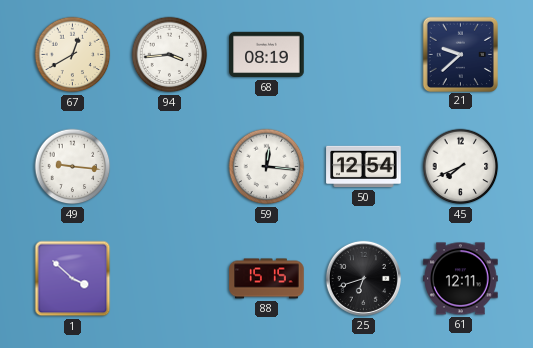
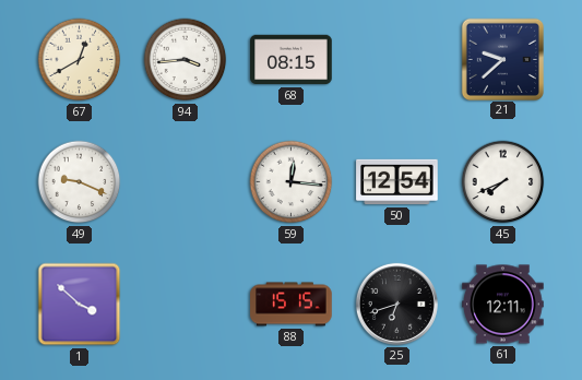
68: 08:19 -> 08:15 (292, 60)
49: 9:16 -> 9:19 (80, 182)
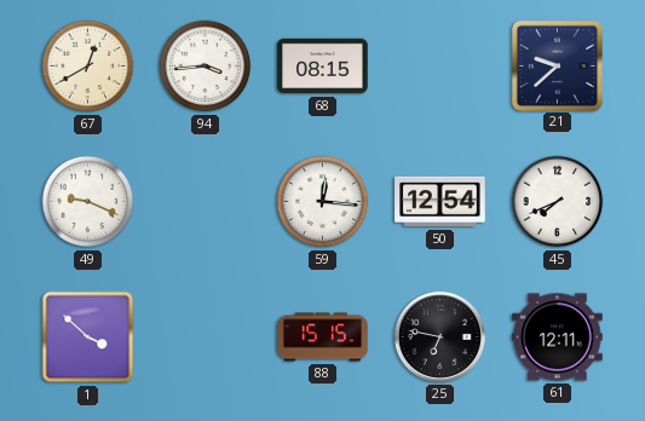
25: 6:42 -> 6:47 (439, 336)
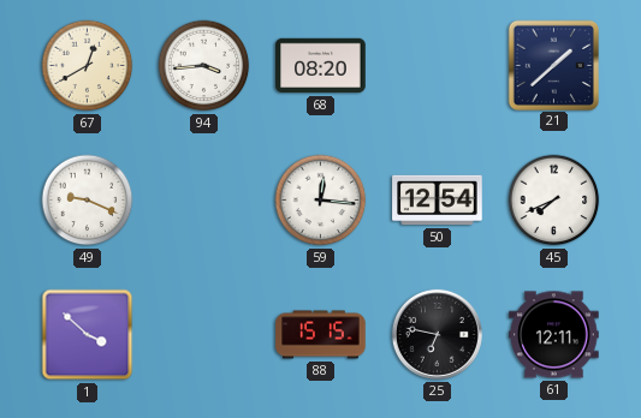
68: 08:15 -> 08:20 (321, 66)
21: 9:38 -> 1:38 (553, 65)
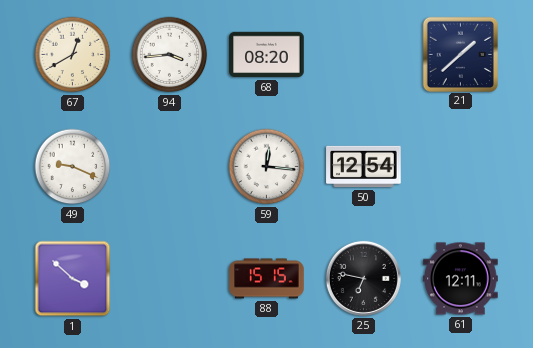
45: 7:41 -> none (554, 201)
